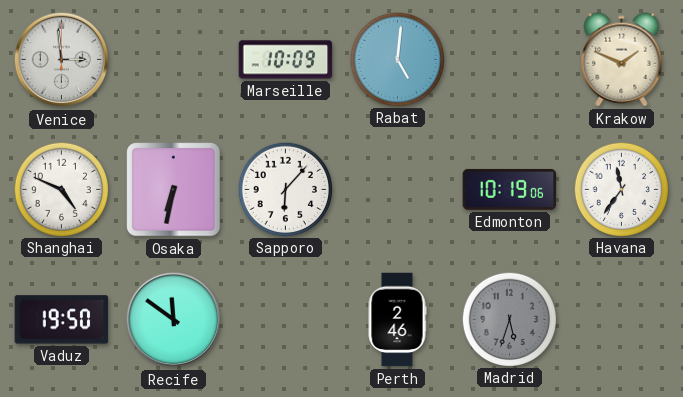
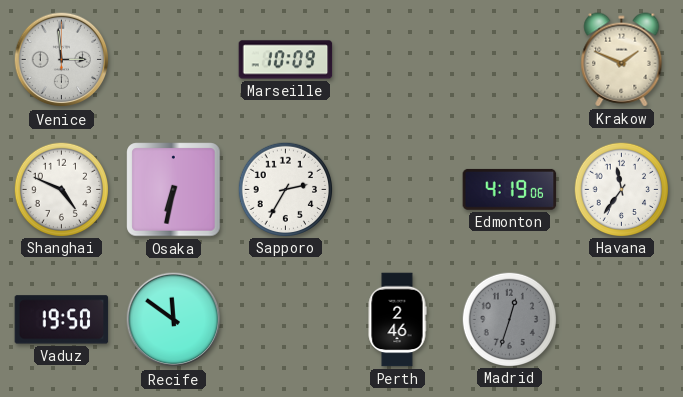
Rabat: 5:01 -> none (397, 59)
Sapporo: 6:07 -> 2:35 (285, 189)
Edmonton: 10:19 -> 4:19 (510, 189)
Madrid: 5:33 -> 12:33 (509, 319)
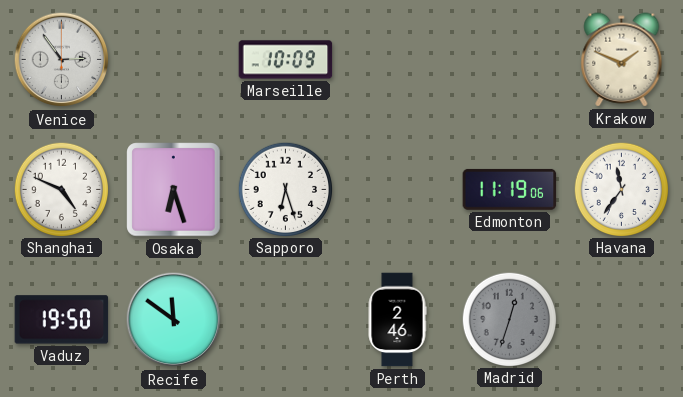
Venice: 2:59 -> 2:54 (62, 60)
Osaka: 6:32 -> 6:27 (174, 190)
Sapporo: 2:35 -> 6:27 (285, 189)
Edmonton: 4:19 -> 11:19 (510, 189)
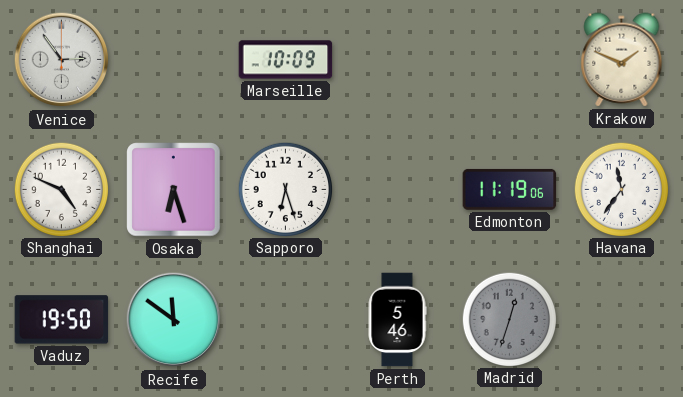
Perth: 2:46 -> 5:46 (397, 320)
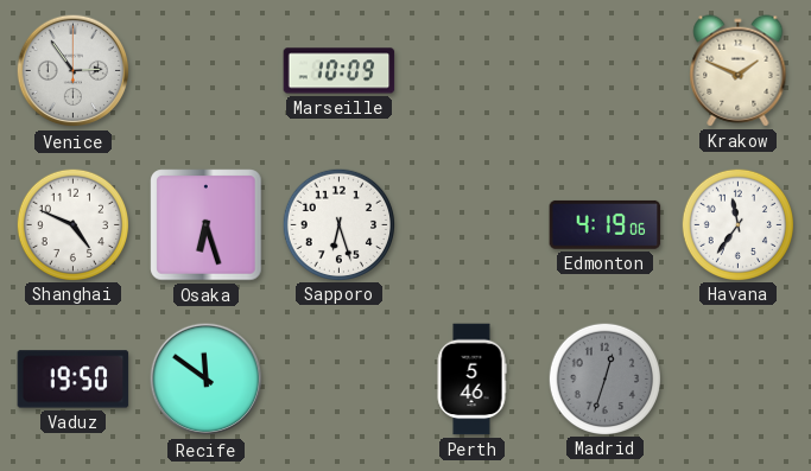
Edmonton: 11:19 -> 4:19 (606, 224)
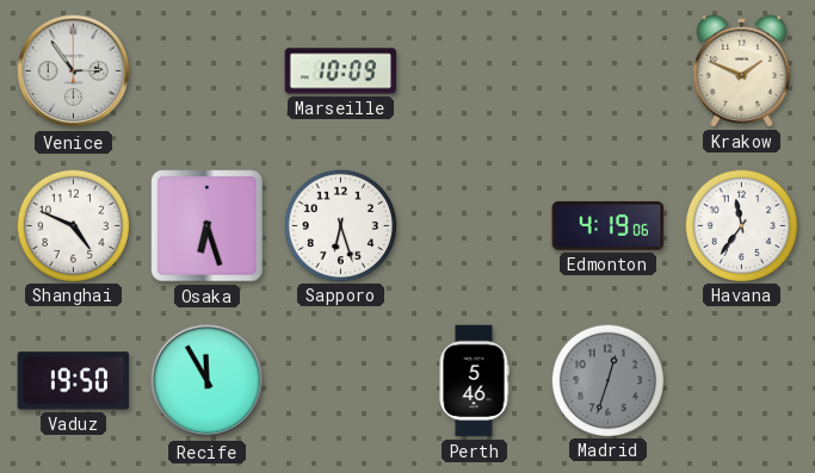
Recife: 11:51 -> 11:55 (208, 381)
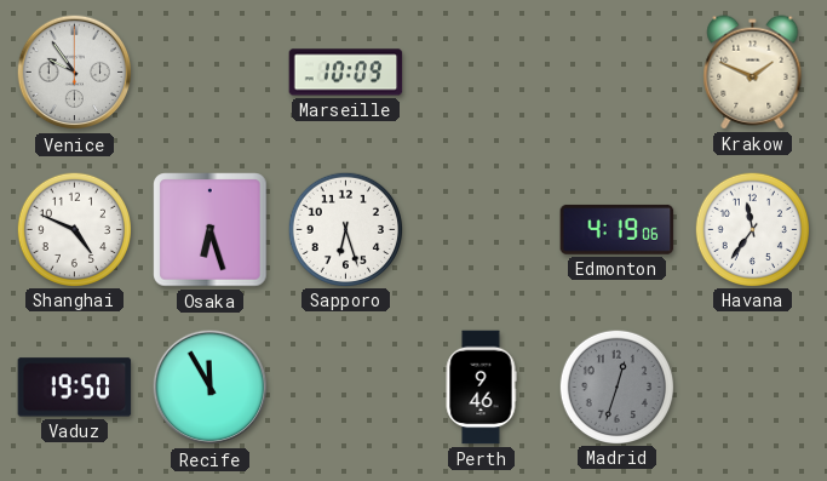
Venice: 2:54 -> 9:54 (75, 73)
Perth: 5:46 -> 9:46 (481, 388)
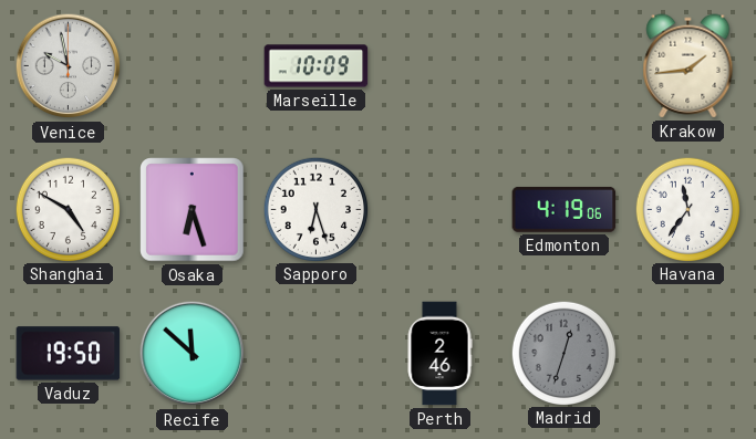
Venice: 9:54 -> 9:58 (69, 66)
Krakow: 1:49 -> 1:44 (688, 66)
Shanghai: 4:49 -> 4:50 (68, 209)
Recife: 11:55 -> 11:52 (193, 354)
Perth: 9:46 -> 2:46 (439, 354)
